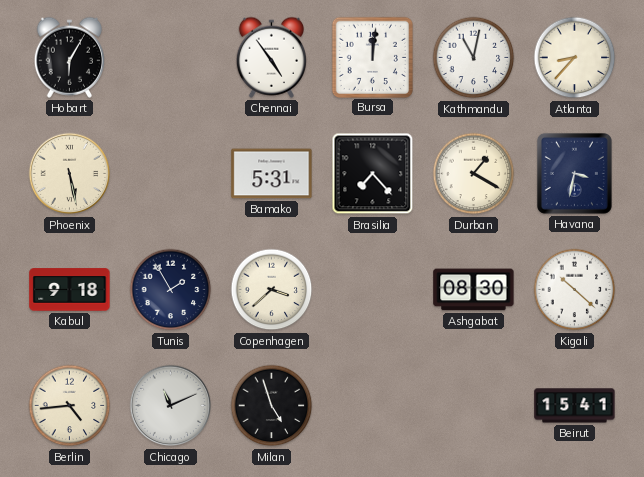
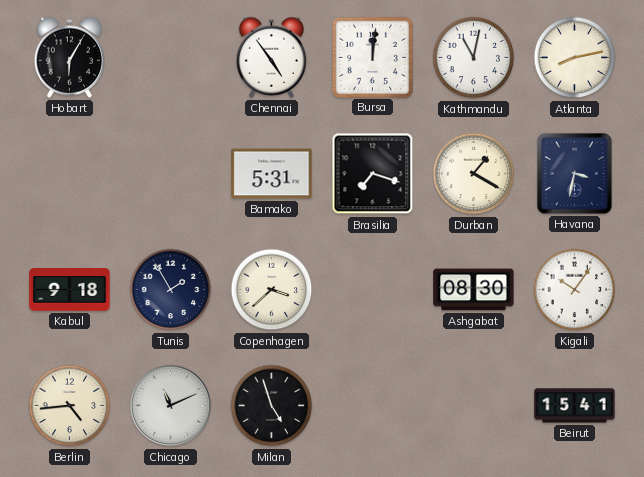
Atlanta: 8:37 -> 8:13 (575, 58)
Phoenix: 5:28 -> none (70, 174)
Brasilia: 7:23 -> 7:18 (373, 174)
Kigali: 10:22 -> 10:06 (575, 290)
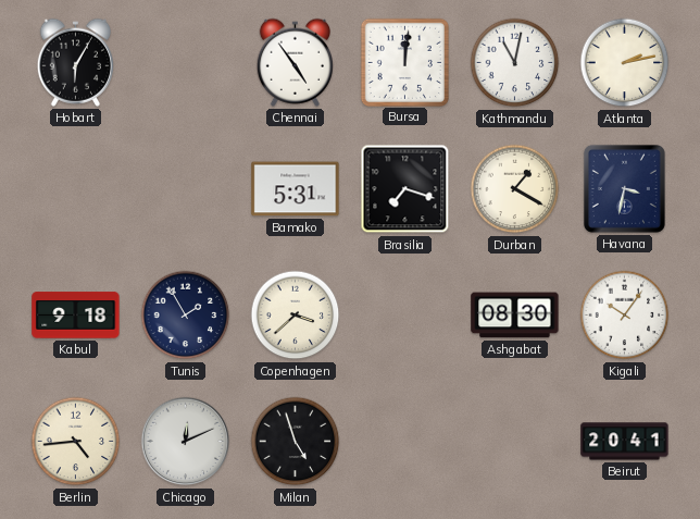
Atlanta: 8:13 -> 2:13 (625, 63)
Chicago: 11:11 -> 12:11 (186, 442)
Beirut: 15:41 -> 20:41 (625, 442)
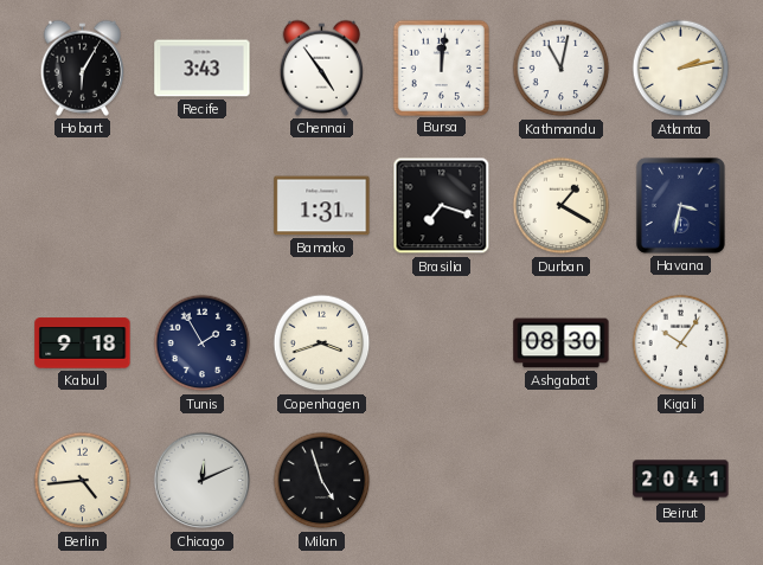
Recife: none -> 3:43 (203, 69)
Bamako: 5:31 -> 1:31 (322, 206)
Copenhagen: 3:38 -> 3:42 (322, 344)
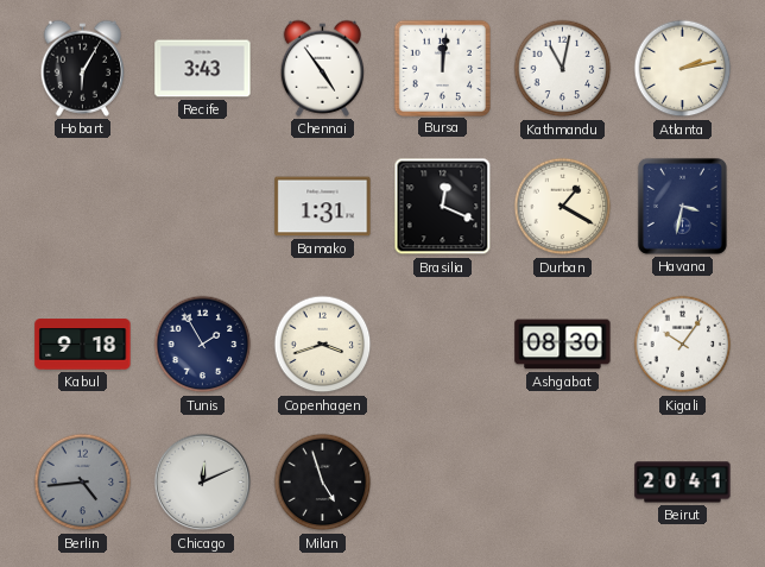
Brasilia: 7:18 -> 12:19 (443, 207)
Berlin dial: cream -> grey (83, 483)
